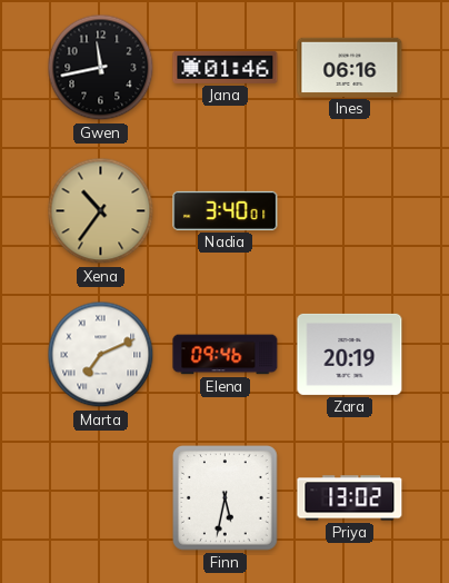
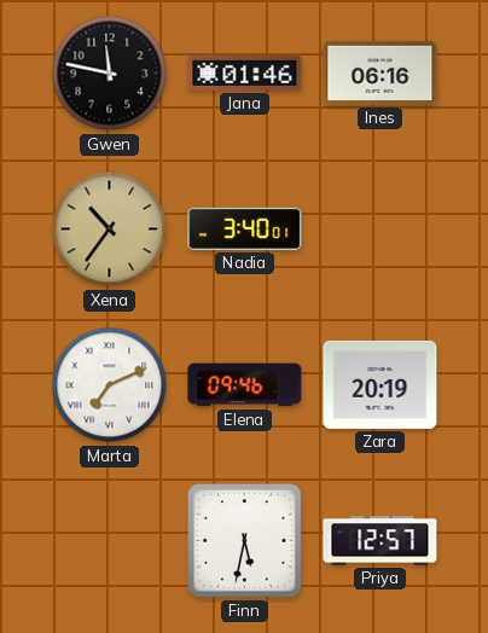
Gwen: 11:43 -> 11:47 (110, 74)
Priya: 13:02 -> 12:57 (380, 541)
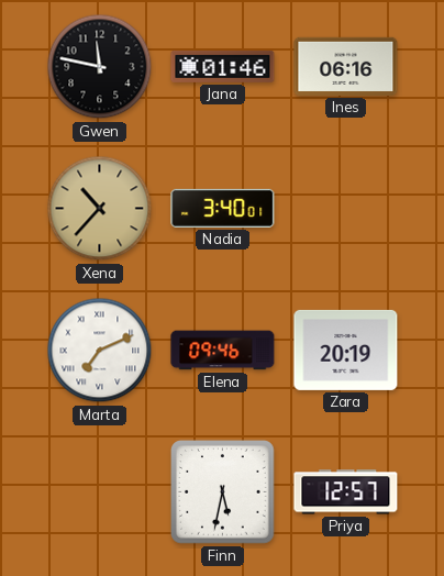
Xena: 10:36 -> 10:37 (100, 209)
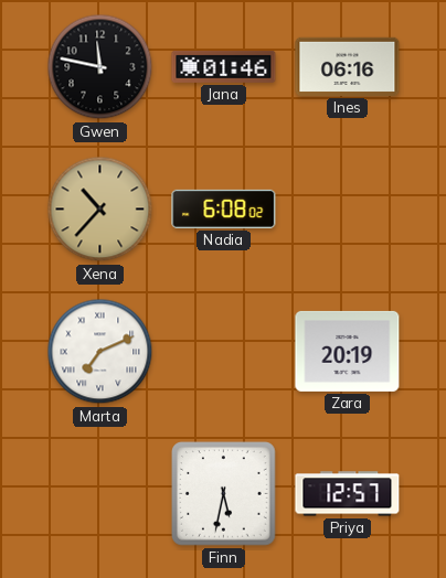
Nadia: 3:40 -> 6:08 (224, 208)
Elena: 09:46 -> none (223, 351)
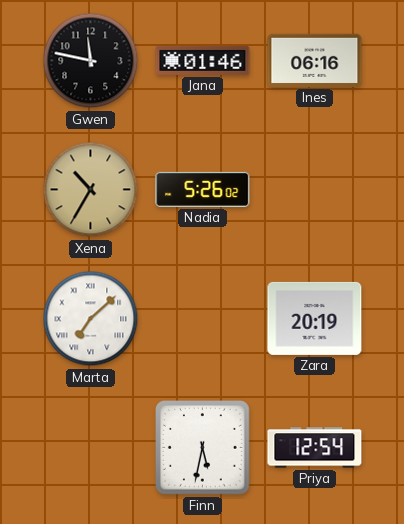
Xena: 10:37 -> 10:35 (91, 190)
Nadia: 6:08 -> 5:26 (203, 189)
Marta: 7:11 -> 7:08 (91, 319)
Priya: 12:57 -> 12:54 (315, 448)
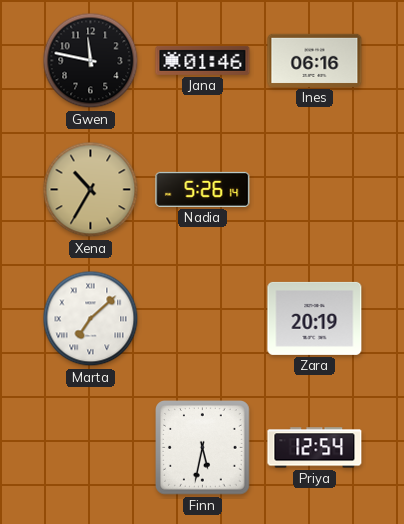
Nadia: 5:26:02 -> 5:26:14 (203, 189)
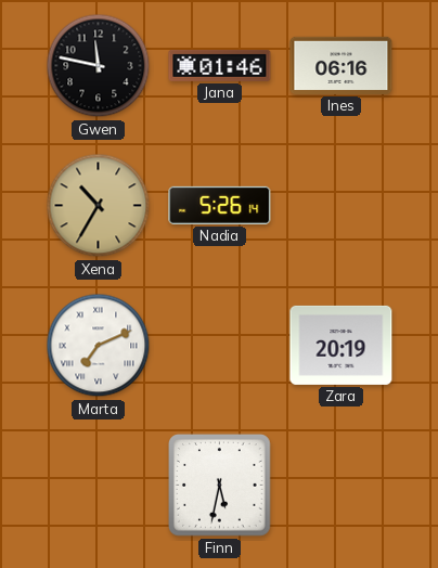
Marta: 7:08 -> 7:11 (99, 346)
Priya: 12:54 -> none (315, 448)
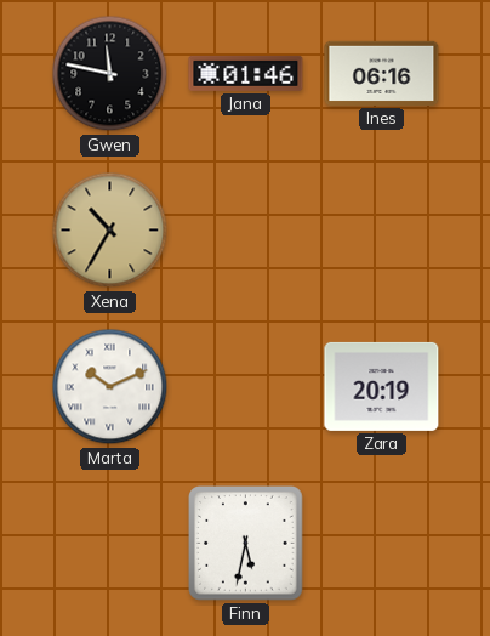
Nadia: 5:26 -> none (220, 205)
Marta: 7:11 -> 10:11 (110, 387)
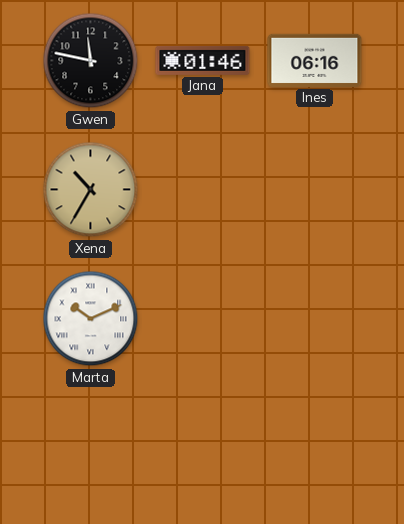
Zara: 20:19 -> none (382, 386)
Finn: 5:32 -> none (246, 544)
